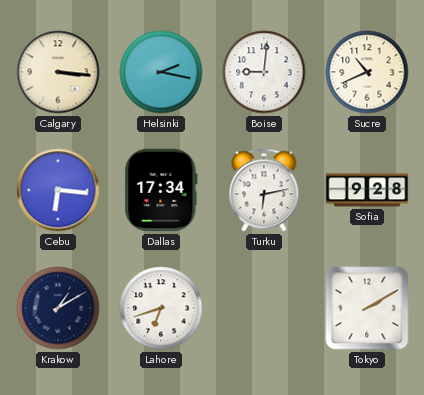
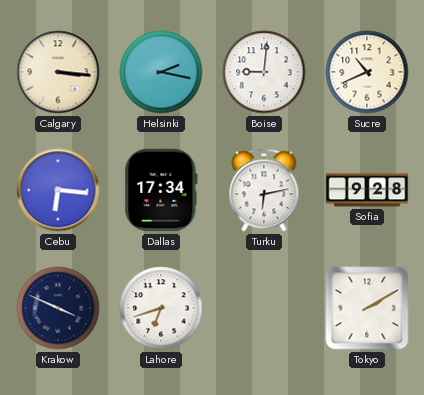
Krakow: 1:10 -> 3:49 (58, 308)
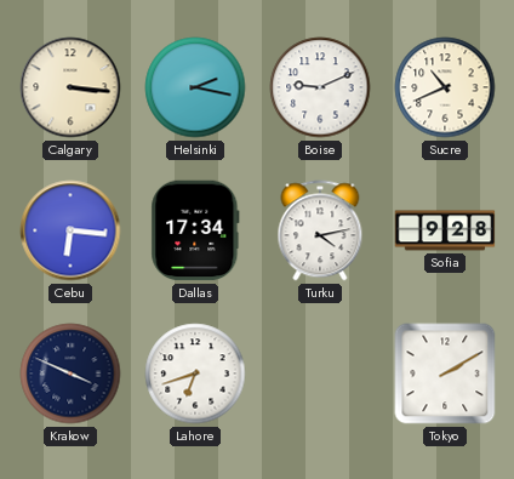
Boise: 9:01 -> 9:11 (320, 87)
Turku: 6:13 -> 4:13 (320, 230)
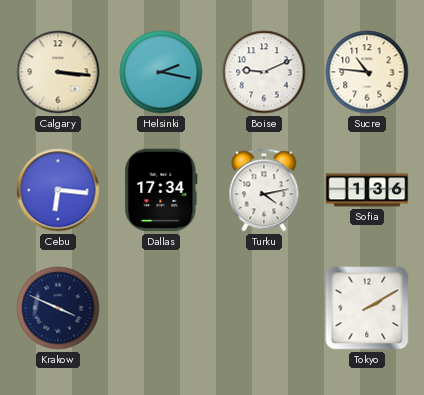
Sucre: 10:41 -> 10:46 (367, 72)
Sofia: 9:28 -> 1:36 (367, 190)
Lahore: 6:42 -> none (195, 373)
